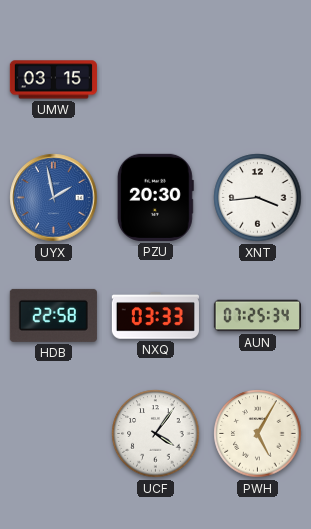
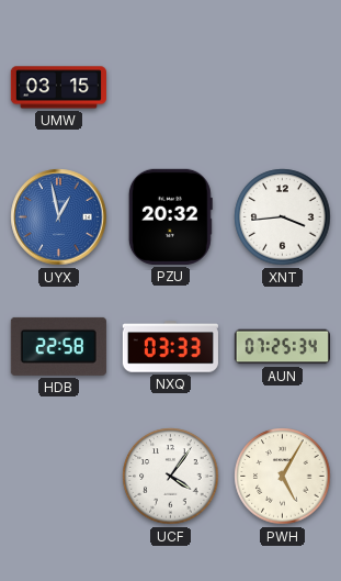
UYX: 1:58 -> 12:58 (59, 217)
PZU: 20:30 -> 20:32 (170, 216)
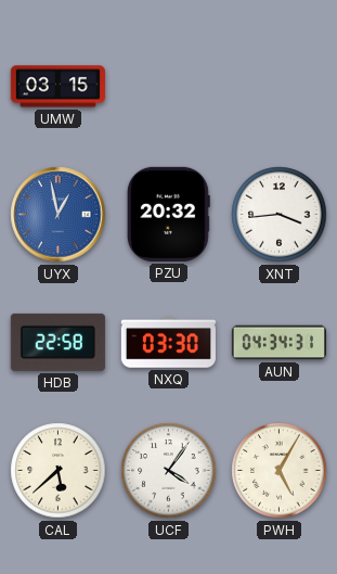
NXQ: 03:33 -> 03:30 (168, 343)
AUN: 07:25 -> 04:34 (278, 343)
CAL: none -> 5:38 (59, 471)
